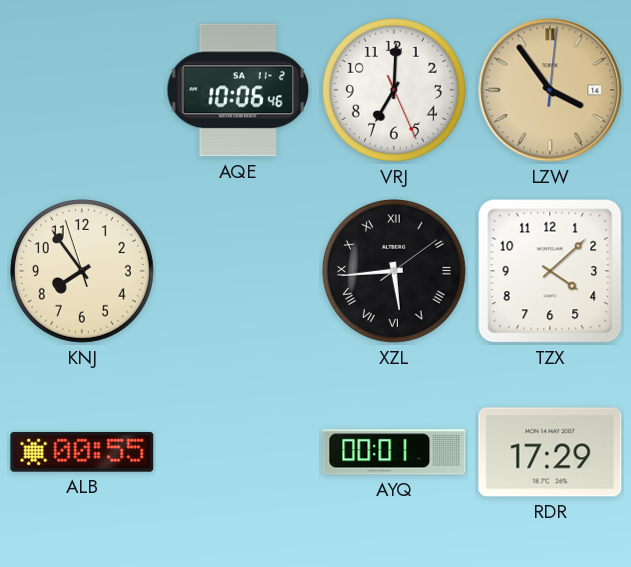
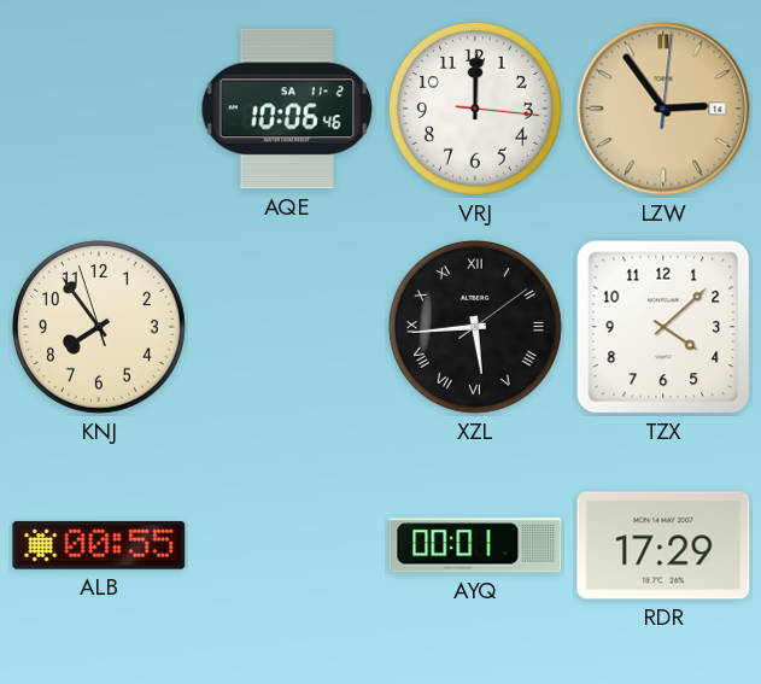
VRJ: 7:00 -> 12:00 (475, 109)
LZW: 3:54 -> 2:54 (663, 109)
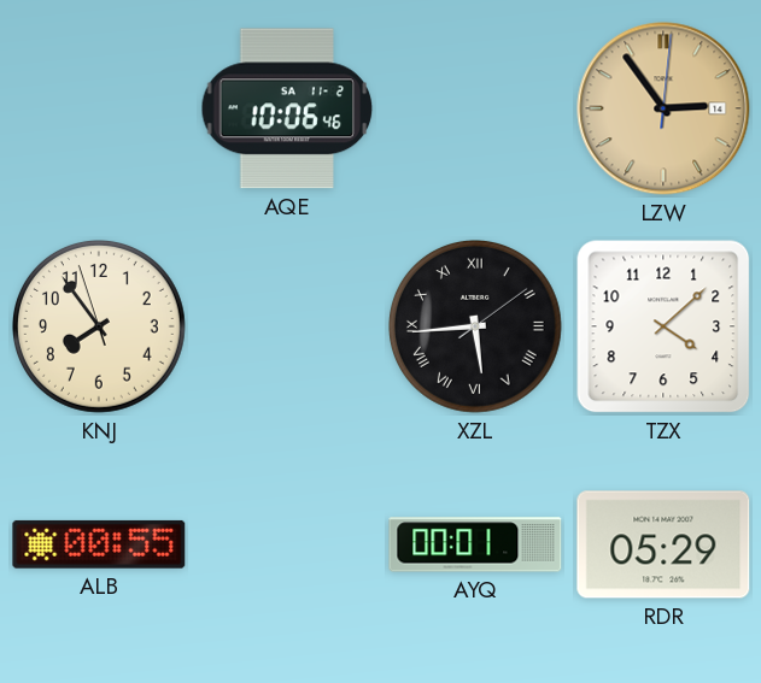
VRJ: 12:00 -> none (475, 109)
RDR: 17:29 -> 05:29 (663, 544)
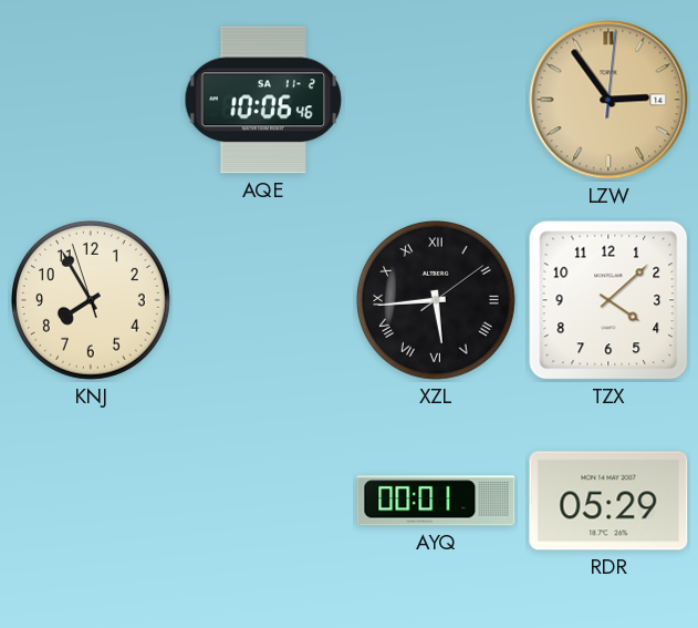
KNJ: 7:53 -> 7:54 (91, 300)
ALB: 00:55 -> none (99, 544)
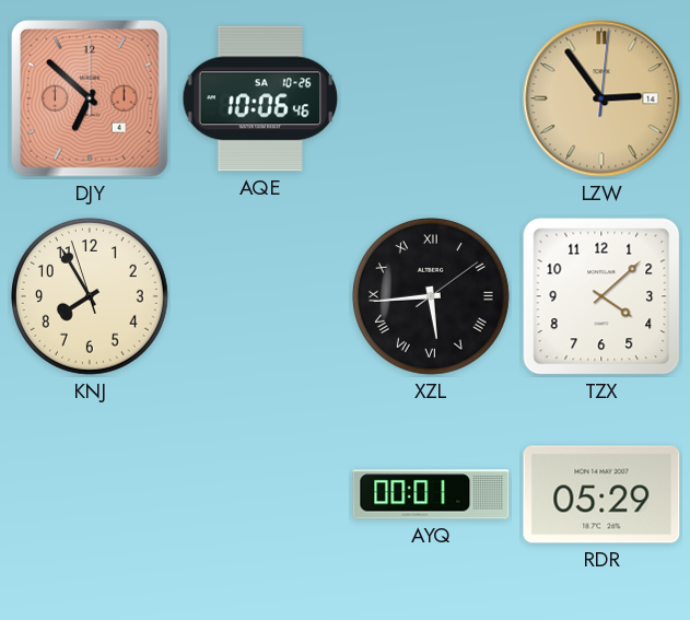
DJY: none -> 6:52 (91, 100)
AQE date: SA 11-2 -> SA 10-26 (260, 98)
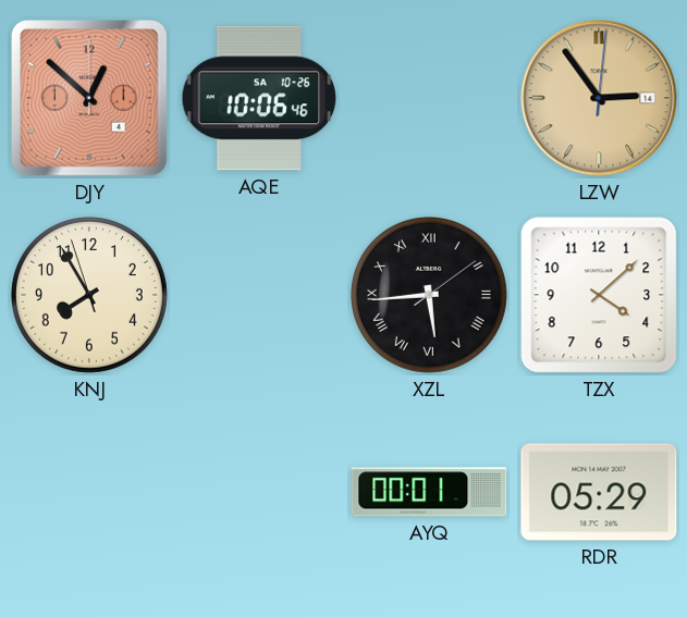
DJY: 6:52 -> 12:52 (90, 99)
